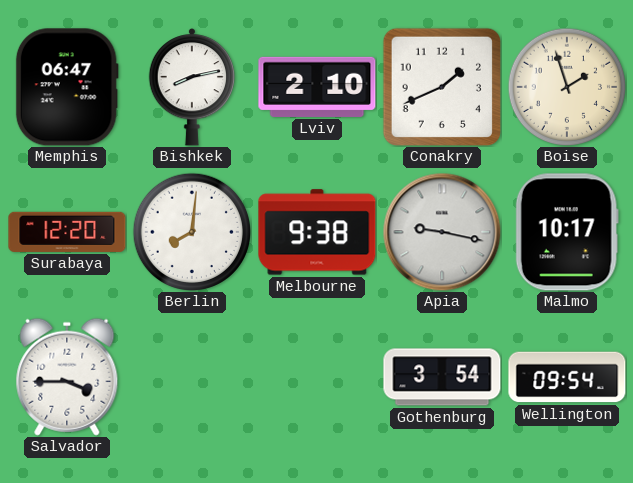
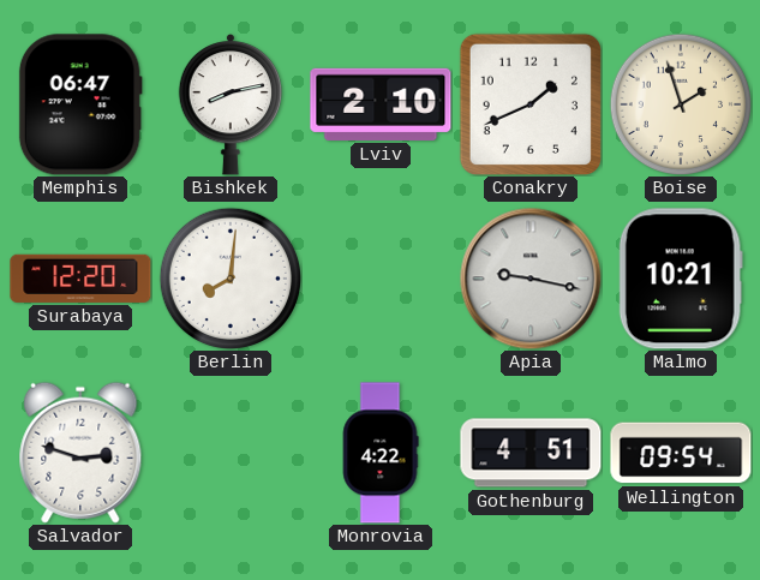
Melbourne: 9:38 -> none (317, 232)
Malmo: 10:17 -> 10:21 (681, 279)
Salvador: 3:45 -> 2:48 (80, 453)
Monrovia: none -> 4:22 (381, 453)
Gothenburg: 3:54 -> 4:51 (531, 453)
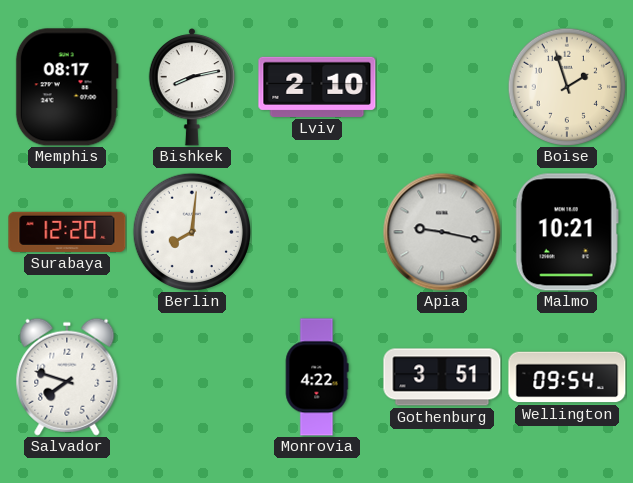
Memphis: 06:47 -> 08:17 (67, 87)
Conakry: 1:41 -> none (529, 103)
Salvador: 2:48 -> 7:48 (67, 377)
Gothenburg: 4:51 -> 3:51 (442, 377)
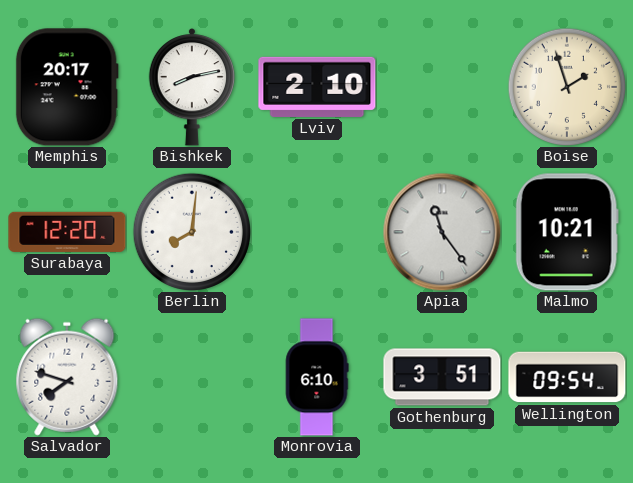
Memphis: 08:17 -> 20:17 (67, 87)
Apia: 9:17 -> 11:24 (442, 232)
Monrovia: 4:22 -> 6:10 (317, 377)
